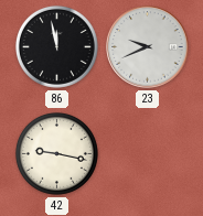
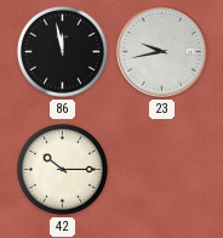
23: 9:41 -> 9:43 (162, 52)
42: 9:17 -> 10:15 (62, 169)
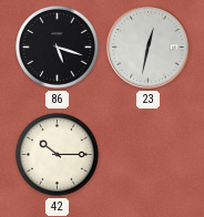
86: 11:58 -> 5:18 (57, 46)
23: 9:43 -> 12:32 (149, 48)
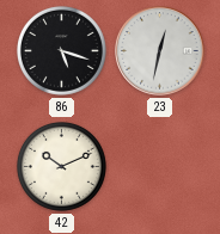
42: 10:15 -> 10:11 (61, 166)
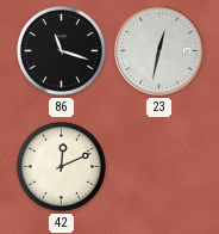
86: 5:18 -> 11:18 (61, 50)
42: 10:11 -> 12:11 (61, 166)
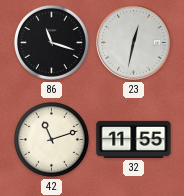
42: 12:11 -> 11:12 (51, 139)
32: none -> 11:55 (134, 139)
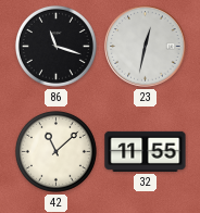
42: 11:12 -> 11:08 (55, 151)
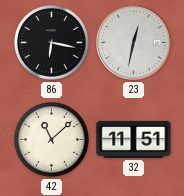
86: 11:18 -> 6:17 (51, 42)
32: 11:55 -> 11:51 (134, 139)
